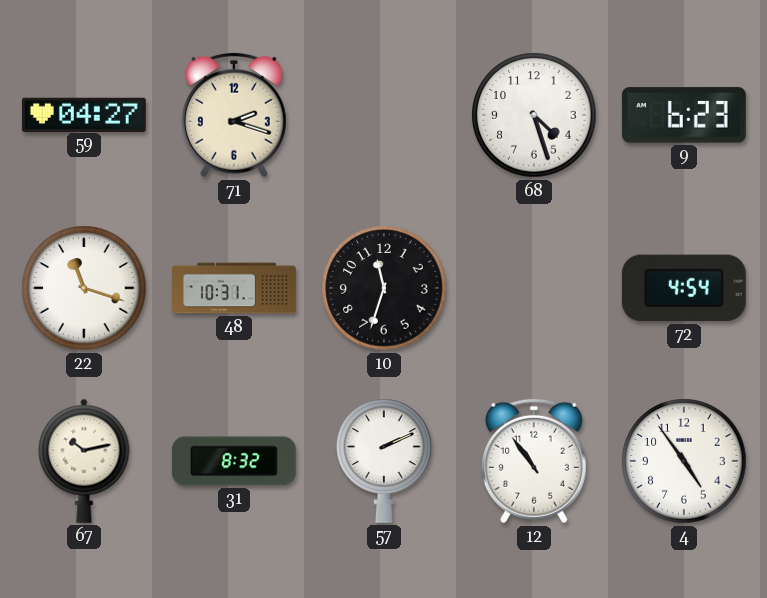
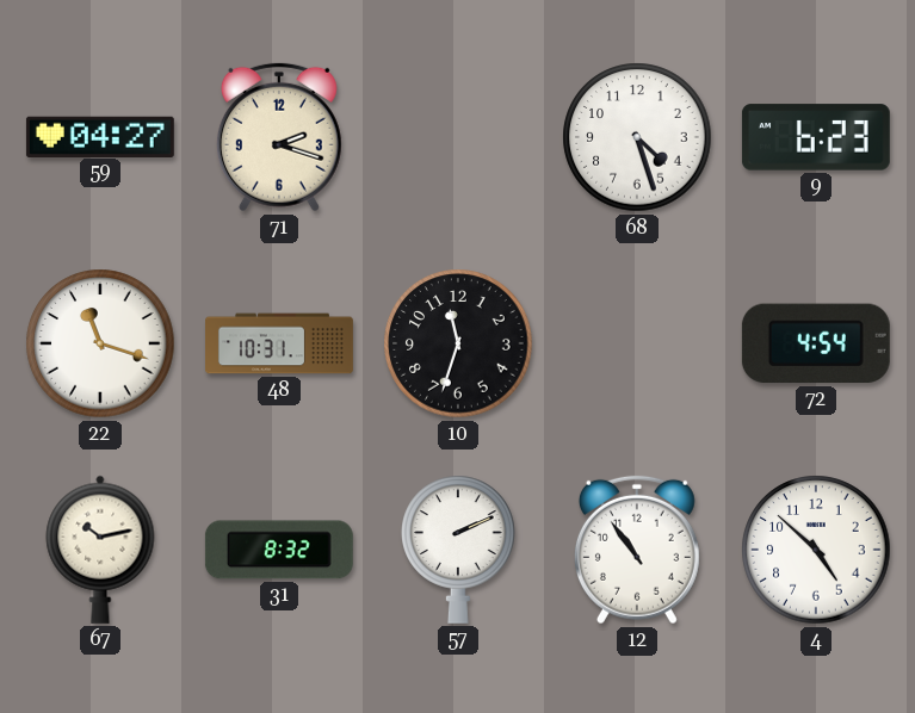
4: 4:54 -> 4:52 (816, 550)
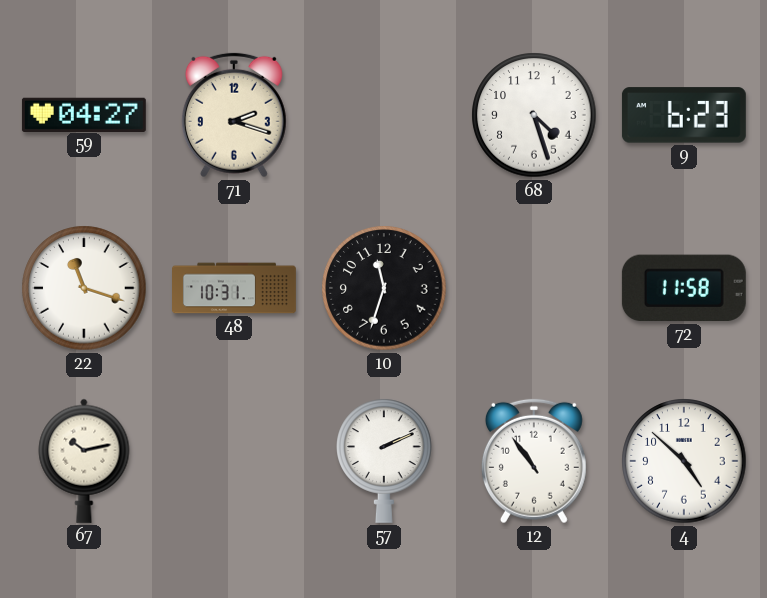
72: 4:54 -> 11:58 (684, 288)
31: 8:32 -> none (279, 550)
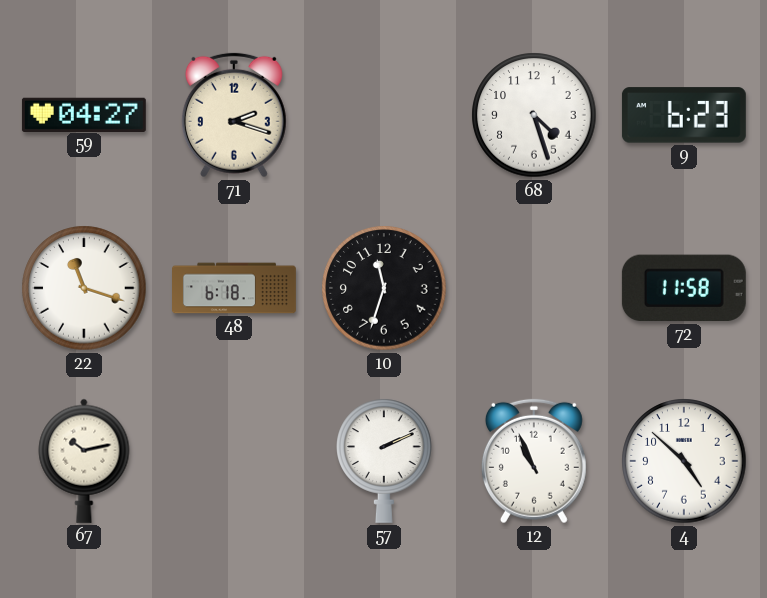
48: 10:31 -> 6:18 (235, 288)
12: 10:54 -> 10:56 (534, 461)
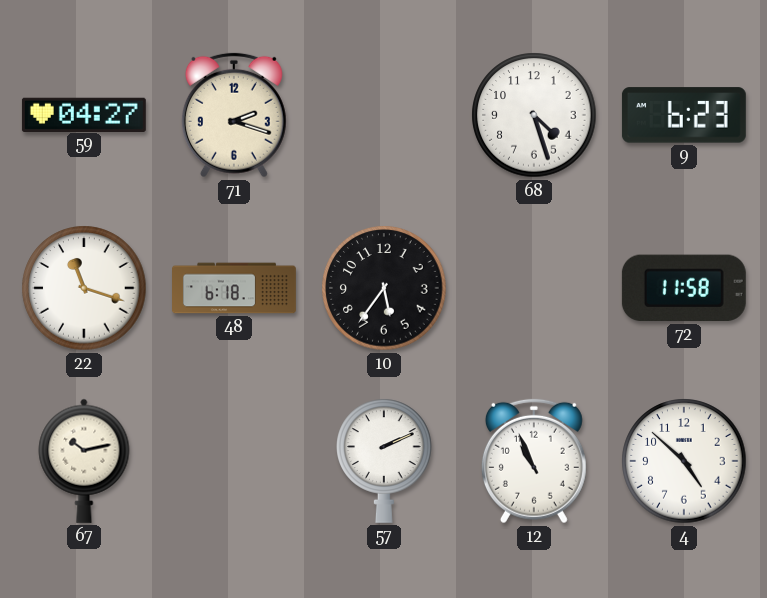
10: 11:33 -> 5:36 (384, 288)
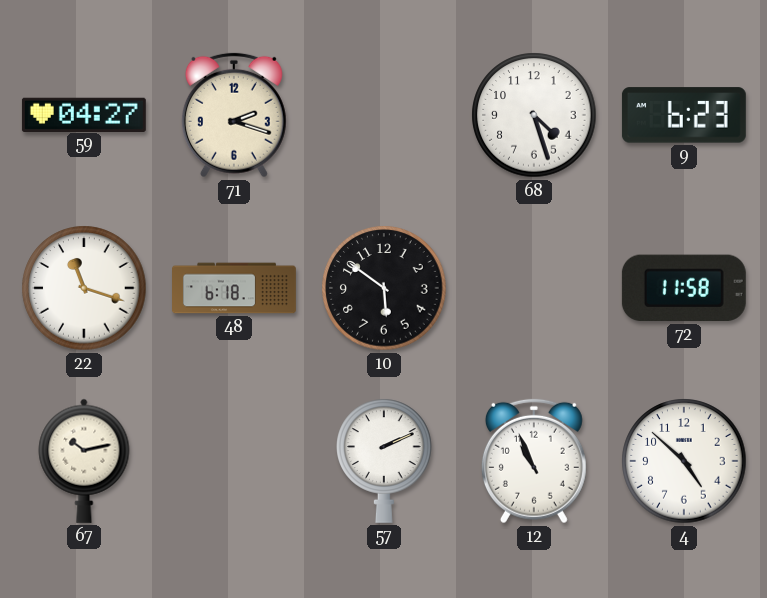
10: 5:36 -> 5:51 (384, 288)
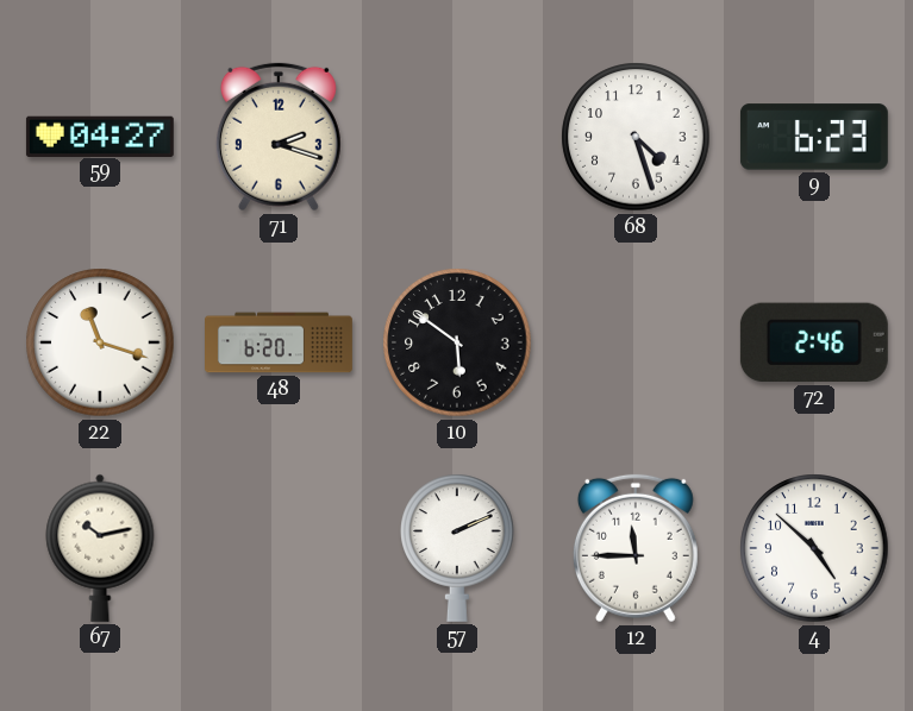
48: 6:18 -> 6:20 (280, 342)
72: 11:58 -> 2:46 (814, 342)
12: 10:56 -> 11:45 (636, 548)
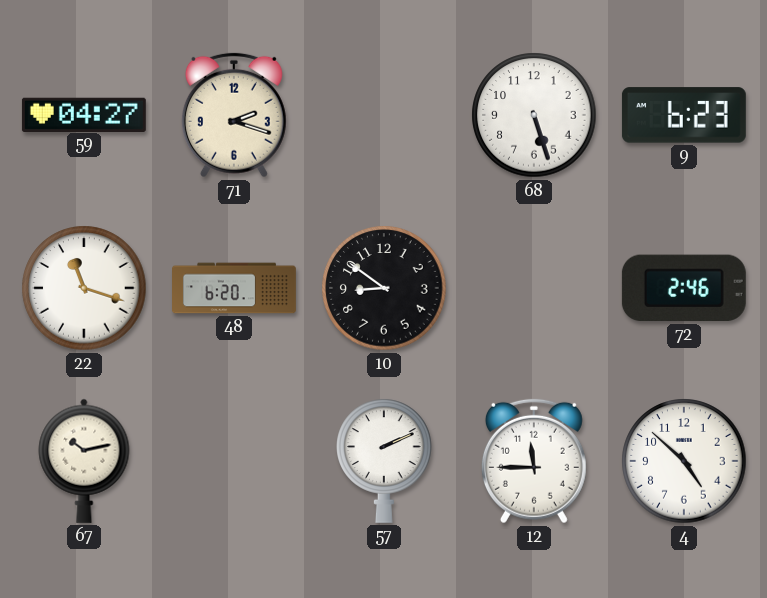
68: 4:27 -> 5:27 (534, 115)
10: 5:51 -> 8:51 (384, 288)
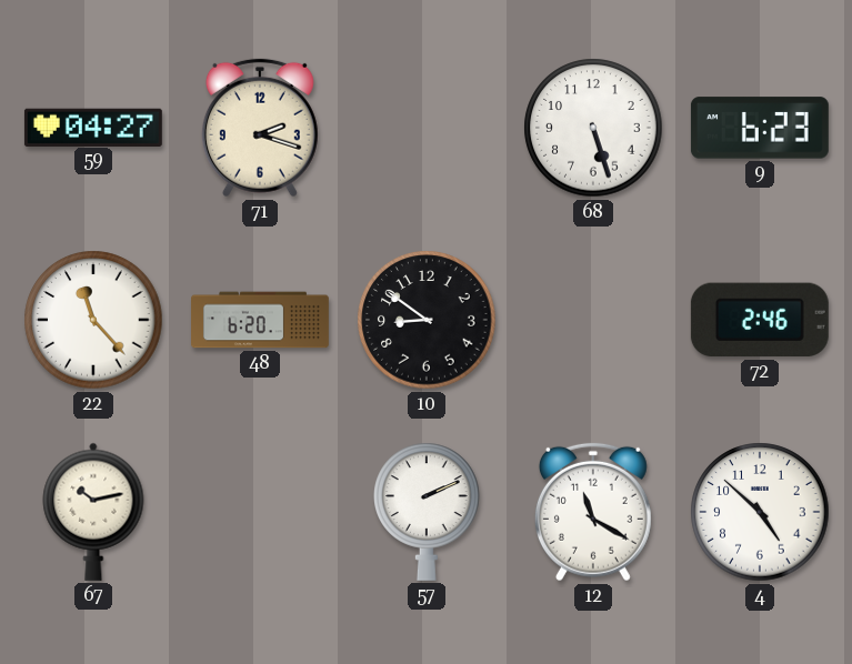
22: 11:18 -> 11:23 (93, 320)
12: 11:45 -> 11:20 (593, 512)
